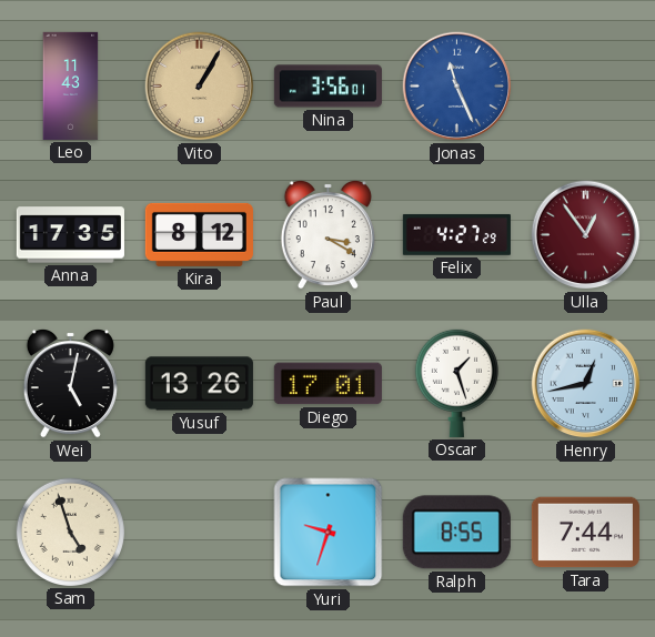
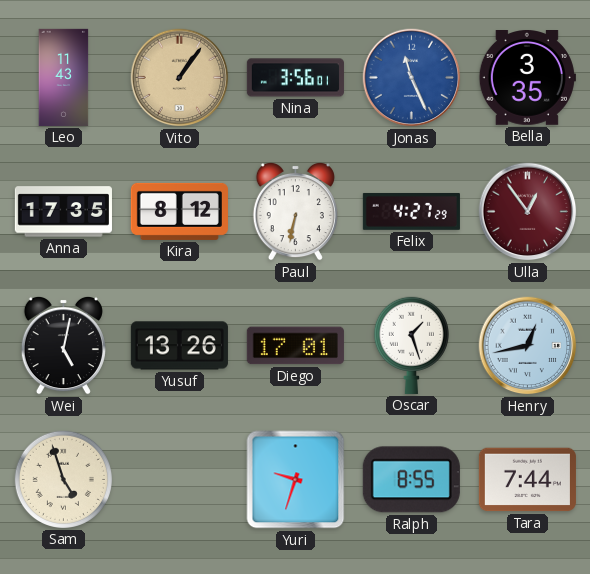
Vito: 1:05 -> 1:06 (180, 78)
Bella: none -> 3:35 (527, 78)
Paul: 3:20 -> 6:32 (295, 211)
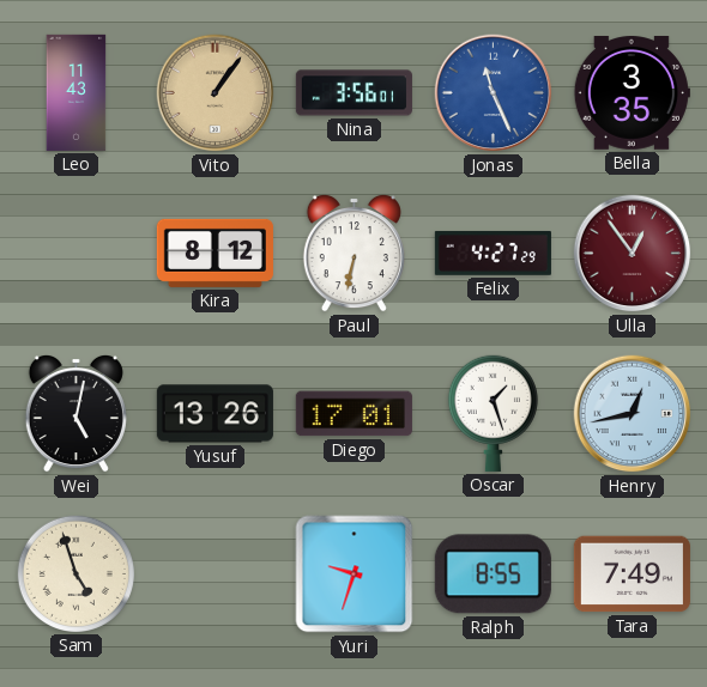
Anna: 17:35 -> none (63, 212)
Tara: 7:44 -> 7:49 (632, 574)
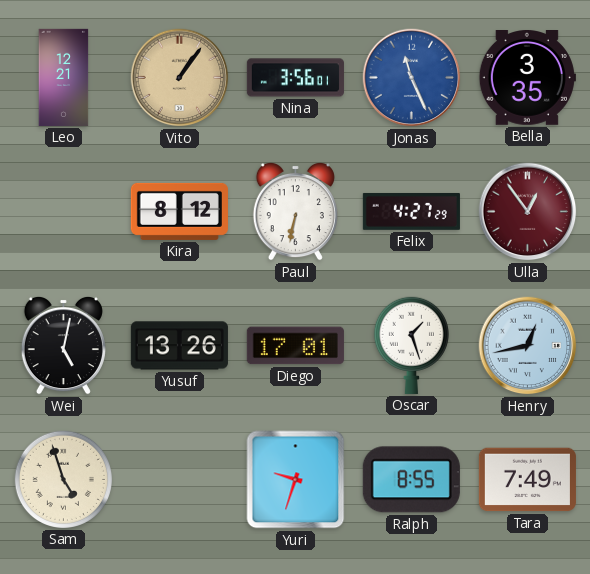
Leo: 11:43 -> 12:21 (64, 77)
